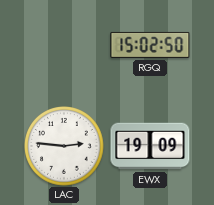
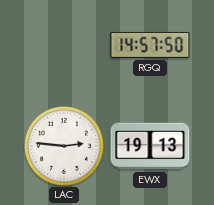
RGQ: 15:02 -> 14:57 (150, 45)
EWX: 19:09 -> 19:13 (150, 146)
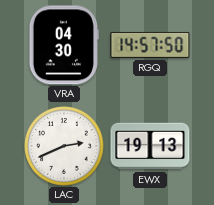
VRA: none -> 04:30 (64, 45)
LAC: 2:46 -> 2:41 (65, 147)
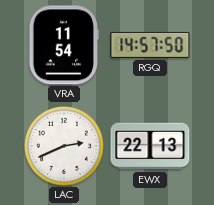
VRA: 04:30 -> 11:54 (64, 45)
EWX: 19:13 -> 22:13 (150, 146)
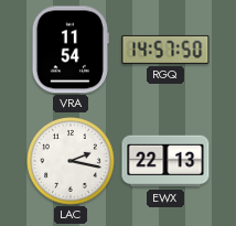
LAC: 2:41 -> 2:17 (72, 162)
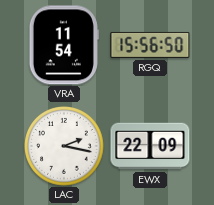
RGQ: 14:57 -> 15:56 (150, 45)
EWX: 22:13 -> 22:09 (150, 146)
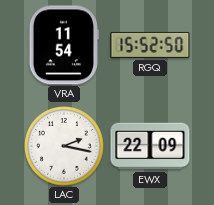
RGQ: 15:56 -> 15:52 (150, 45)
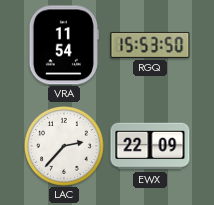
RGQ: 15:52 -> 15:53 (150, 45)
LAC: 2:17 -> 2:37 (65, 147)
